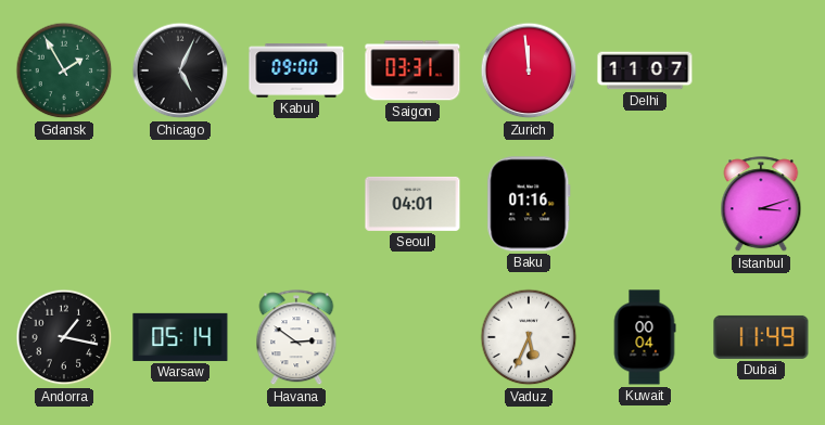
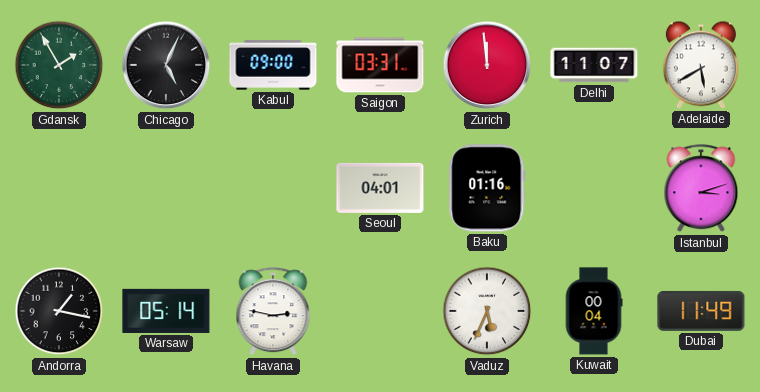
Adelaide: none -> 5:40 (701, 65)
Havana: 2:51 -> 2:47 (273, 312)
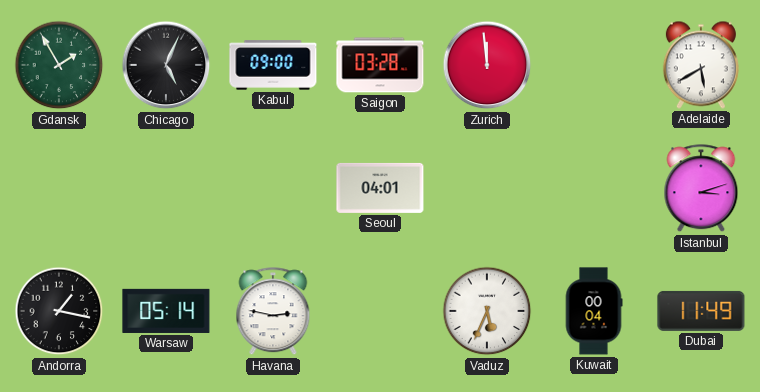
Saigon: 03:31 -> 03:28 (380, 65)
Delhi: 11:07 -> none (594, 65)
Baku: 01:16 -> none (487, 188)
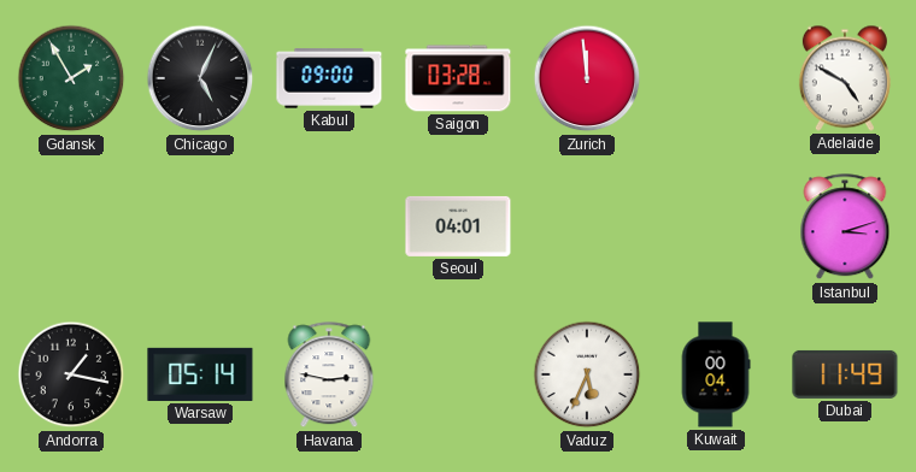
Adelaide: 5:40 -> 4:50 (845, 78)
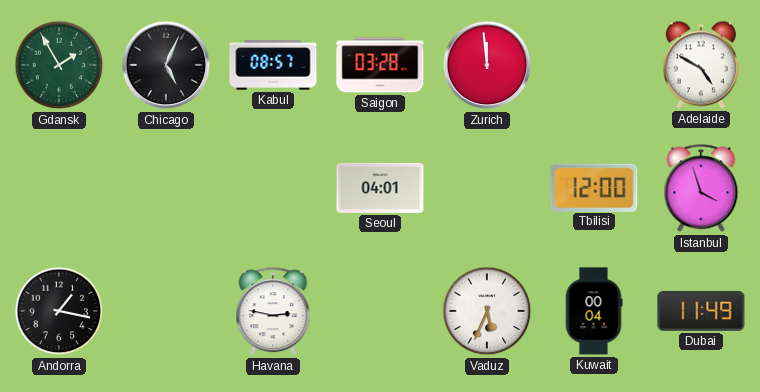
Kabul: 09:00 -> 08:57 (273, 65)
Tbilisi: none -> 12:00 (594, 187)
Istanbul: 3:12 -> 3:57 (701, 189)
Warsaw: 05:14 -> none (200, 374)
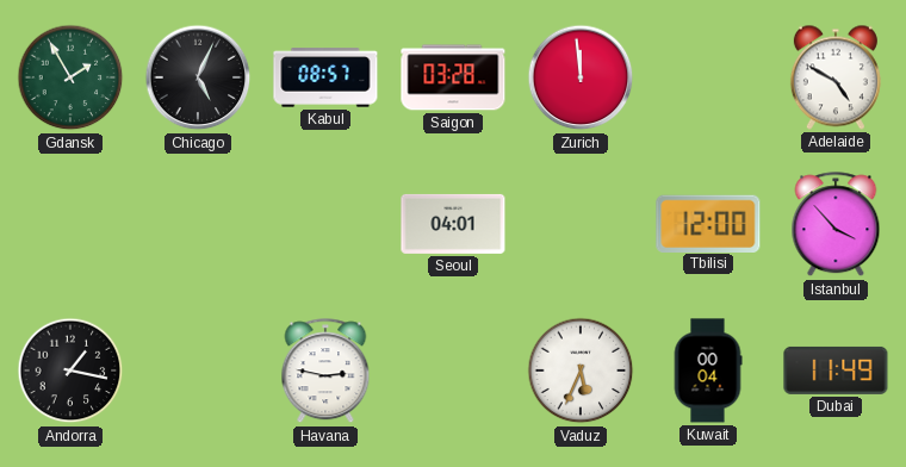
Istanbul: 3:57 -> 3:53 (836, 225)
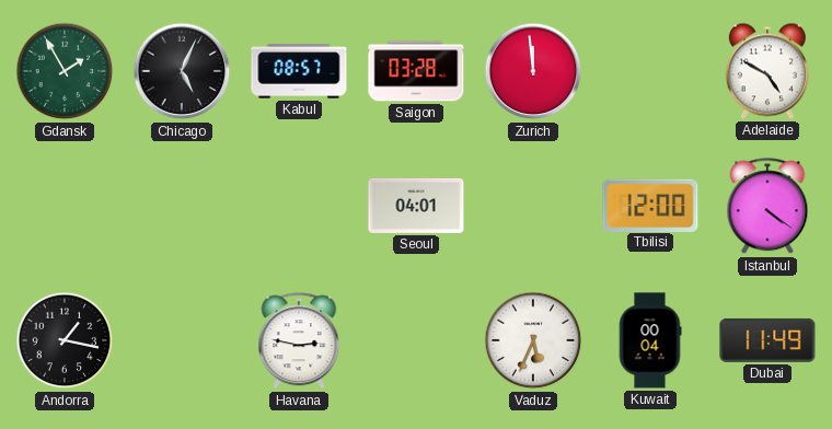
Istanbul: 3:53 -> 4:21 (767, 207)
